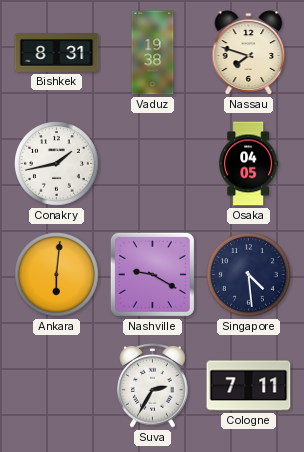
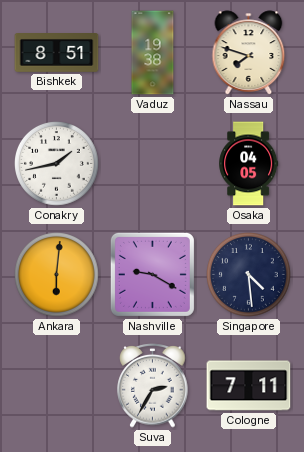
Bishkek: 8:31 -> 8:51 (57, 53)
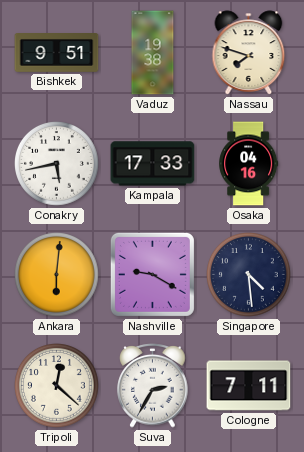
Bishkek: 8:51 -> 9:51 (57, 53)
Conakry: 1:43 -> 5:43 (57, 164)
Kampala: none -> 17:33 (153, 164)
Osaka: 04:05 -> 04:16 (249, 164)
Tripoli: none -> 12:22 (57, 386)
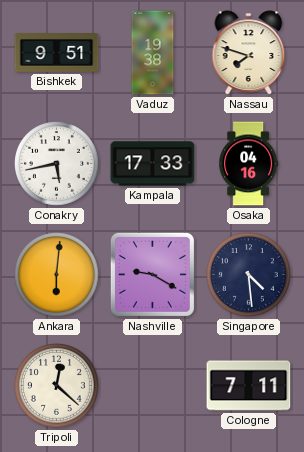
Suva: 2:35 -> none (153, 386)
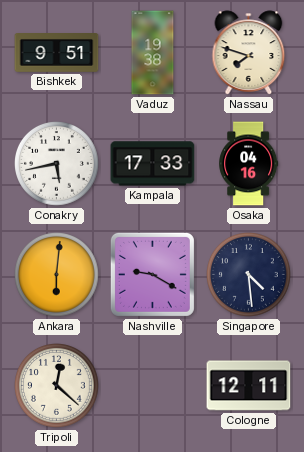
Cologne: 7:11 -> 12:11 (249, 386)
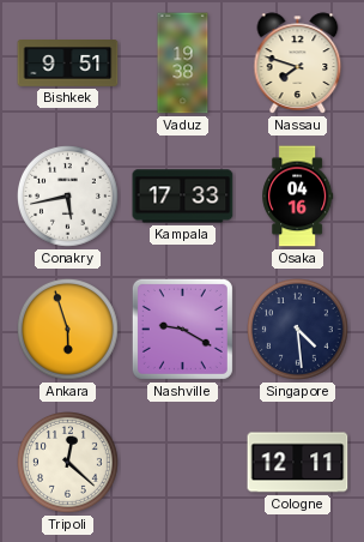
Ankara: 6:01 -> 5:57 (68, 330)
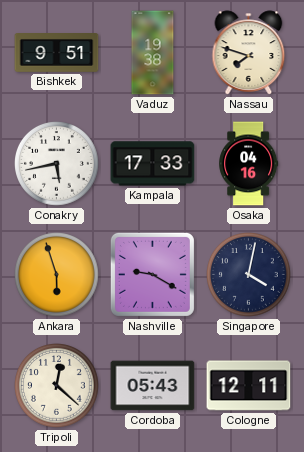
Singapore: 4:29 -> 4:02 (249, 275)
Cordoba: none -> 05:43 (153, 386)
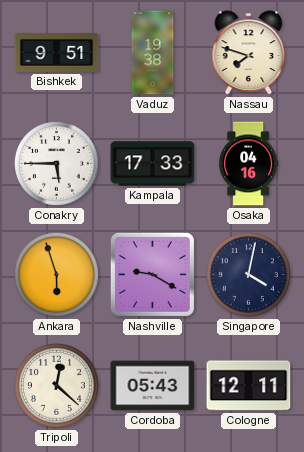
Conakry: 5:43 -> 5:45 (57, 164)
